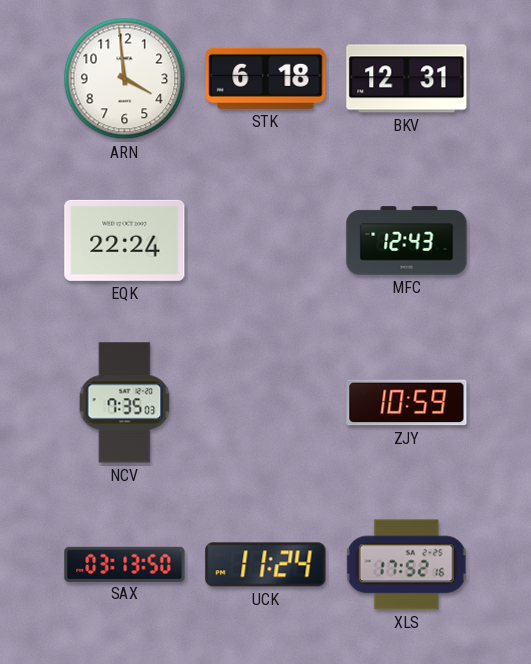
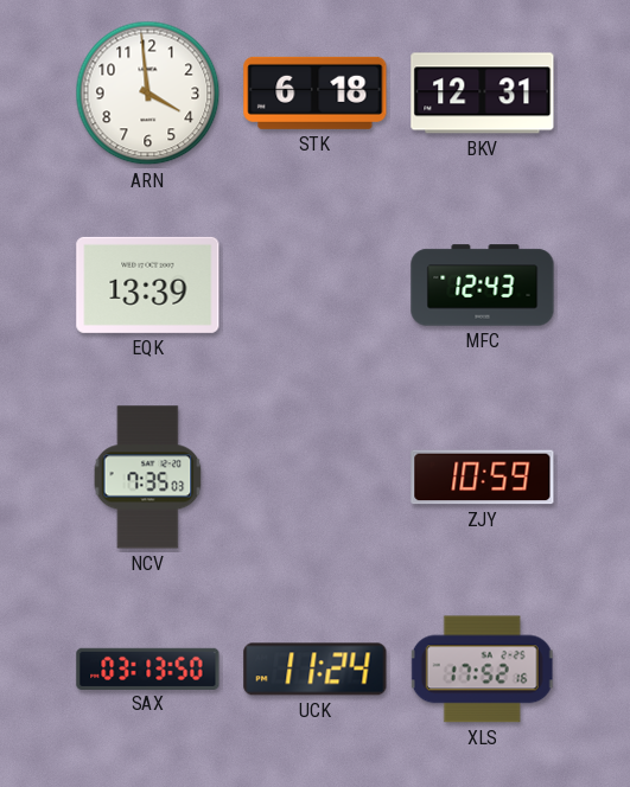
EQK: 22:24 -> 13:39 (148, 284)
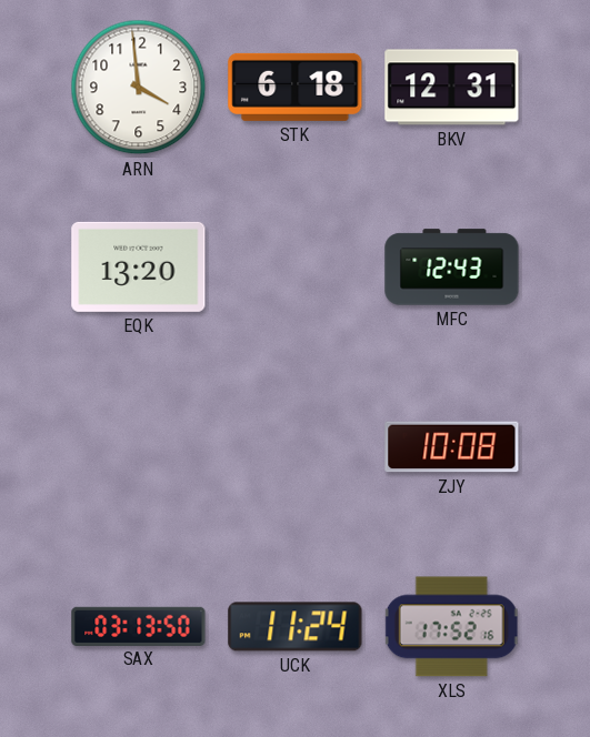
EQK: 13:39 -> 13:20 (139, 266)
NCV: 7:35 -> none (148, 478)
ZJY: 10:59 -> 10:08 (452, 447)
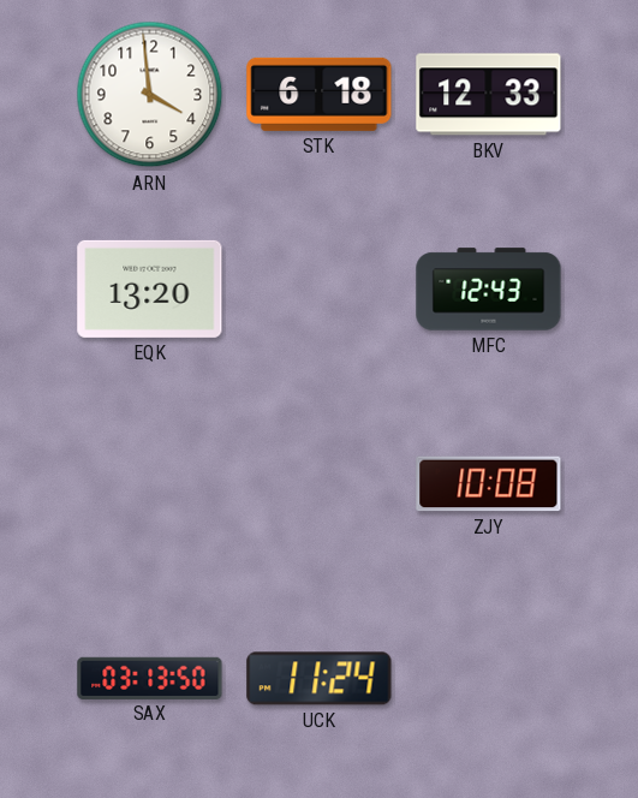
BKV: 12:31 -> 12:33 (489, 95)
XLS: 17:52 -> none (451, 627)
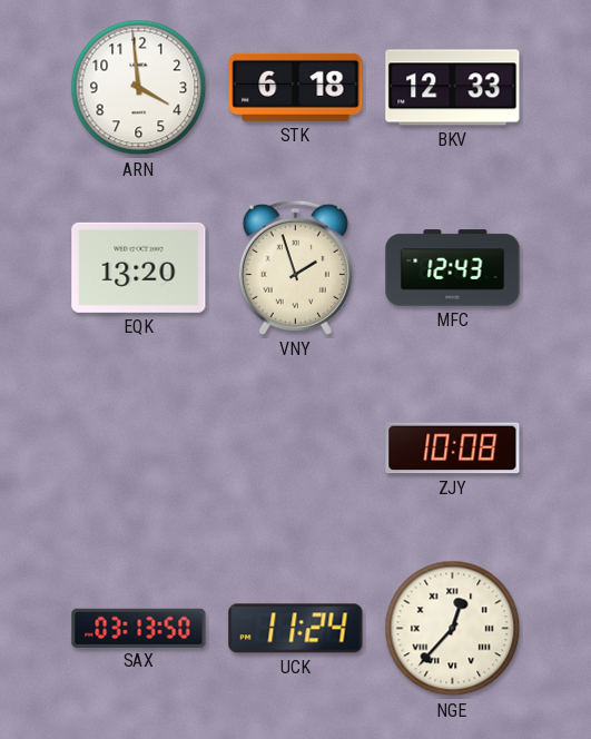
VNY: none -> 1:57 (295, 267)
NGE: none -> 12:37 (453, 629)
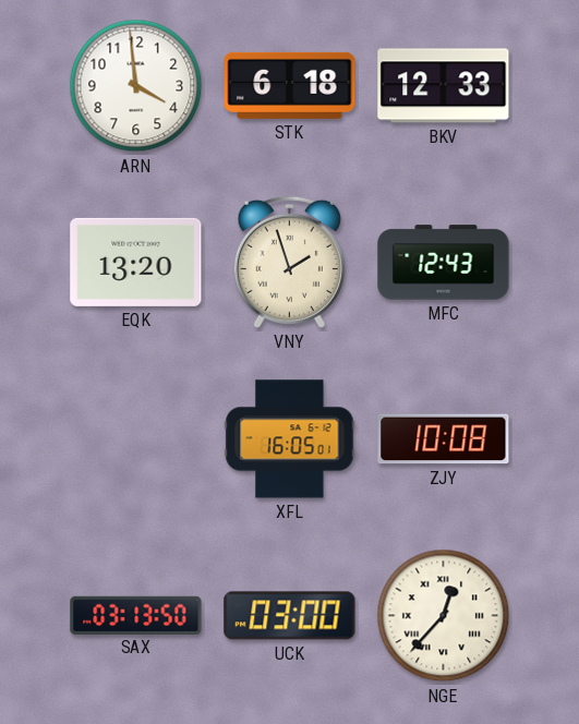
XFL: none -> 16:05 (290, 439)
UCK: 11:24 -> 03:00 (290, 616)
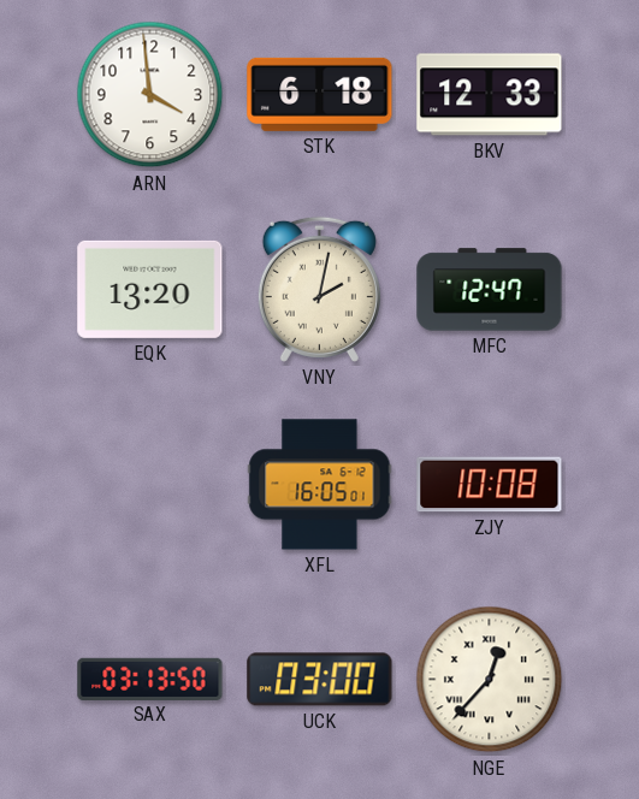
VNY: 1:57 -> 2:02 (319, 289)
MFC: 12:43 -> 12:47 (490, 290)
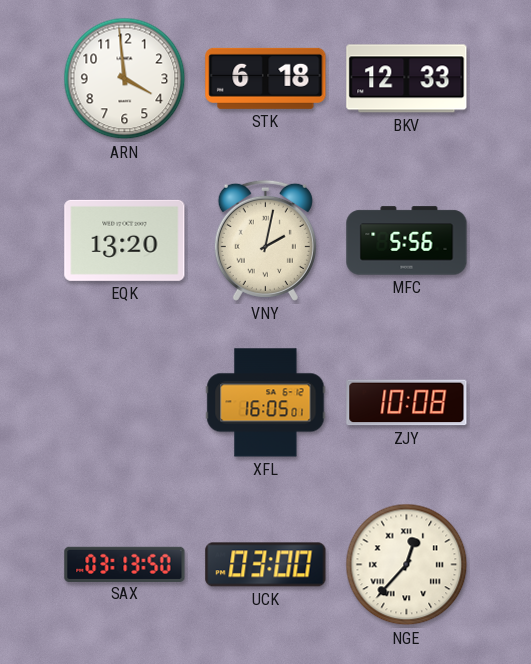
MFC: 12:47 -> 5:56 (407, 241)
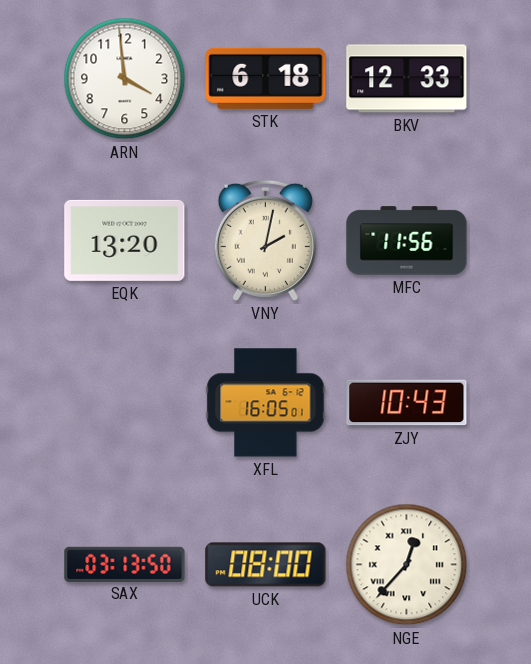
MFC: 5:56 -> 11:56 (407, 241)
ZJY: 10:08 -> 10:43 (407, 403)
UCK: 03:00 -> 08:00 (266, 565)
